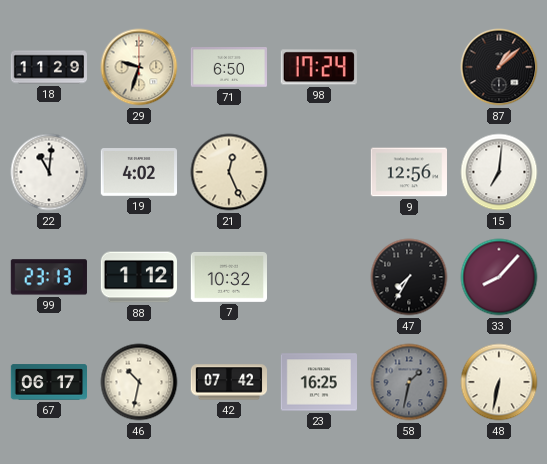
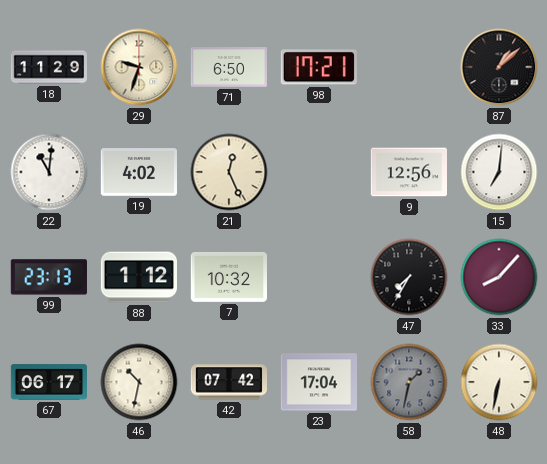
98: 17:24 -> 17:21 (319, 67)
23: 16:25 -> 17:04 (318, 382)
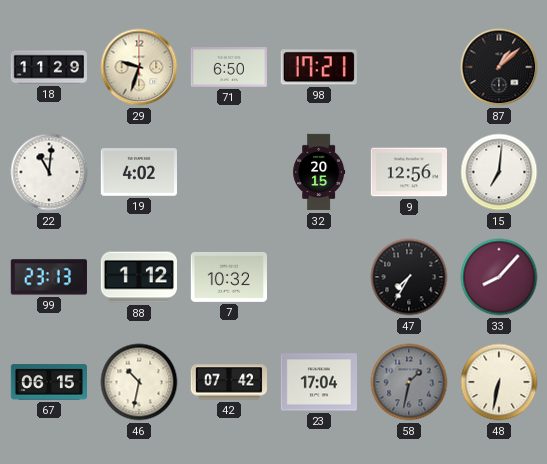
21: 12:26 -> none (229, 172)
32: none -> 20:15 (319, 172)
67: 06:17 -> 06:15 (48, 382)
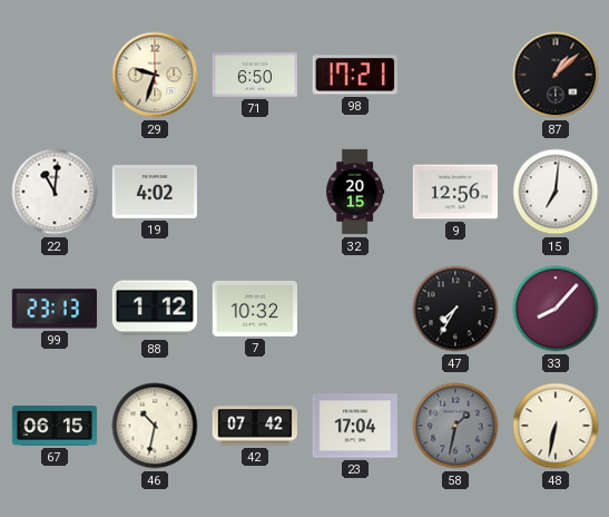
18: 11:29 -> none (48, 67)
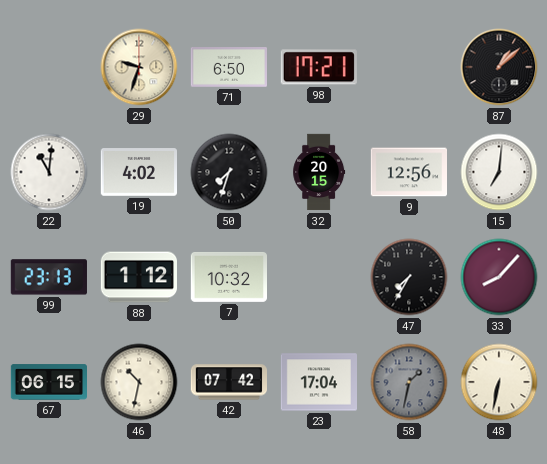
50: none -> 7:33 (229, 172)
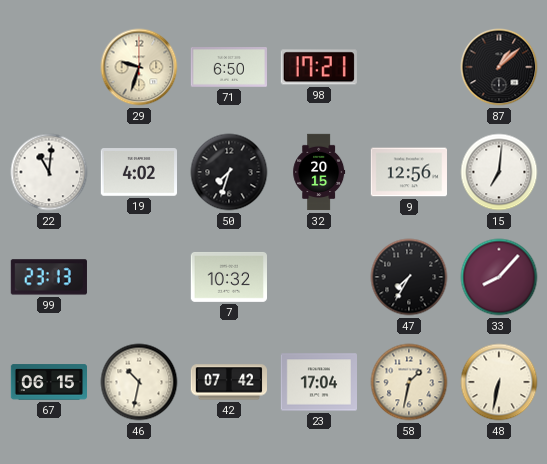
88: 1:12 -> none (138, 277)
58 dial: grey -> cream (409, 382)
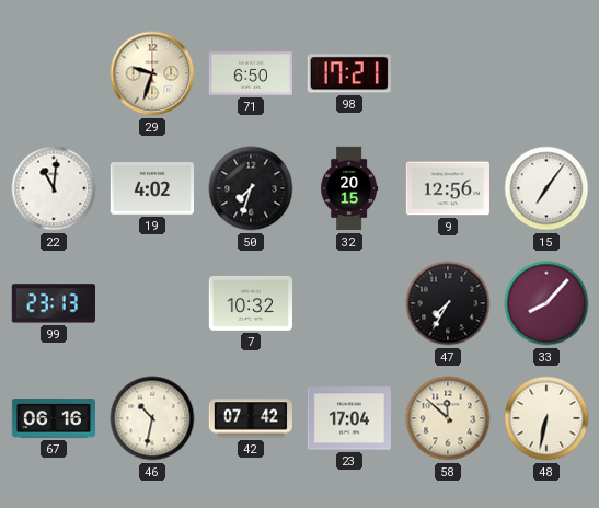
87: 1:08 -> none (499, 67)
15: 7:01 -> 7:06 (546, 188)
67: 06:15 -> 06:16 (53, 418)
58: 1:32 -> 11:52 (448, 418)
